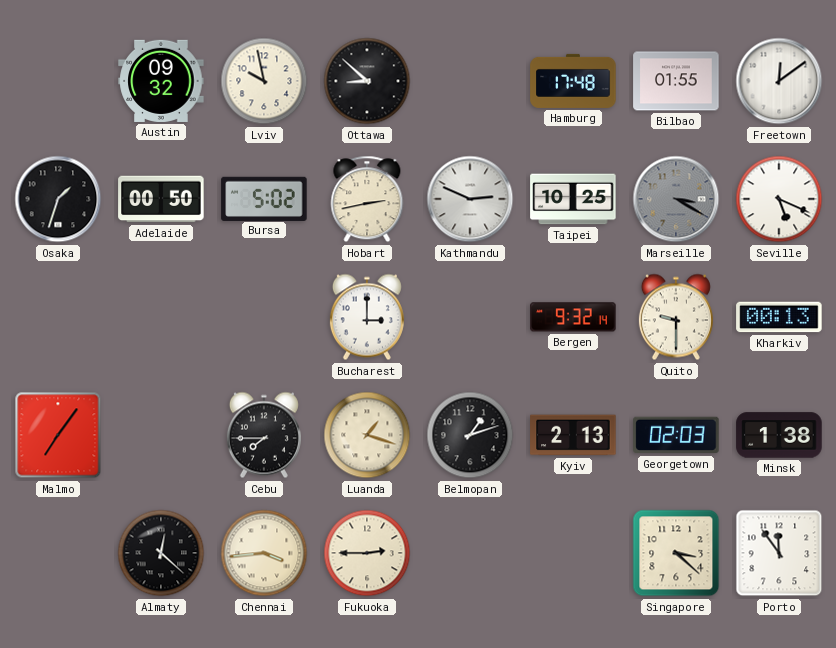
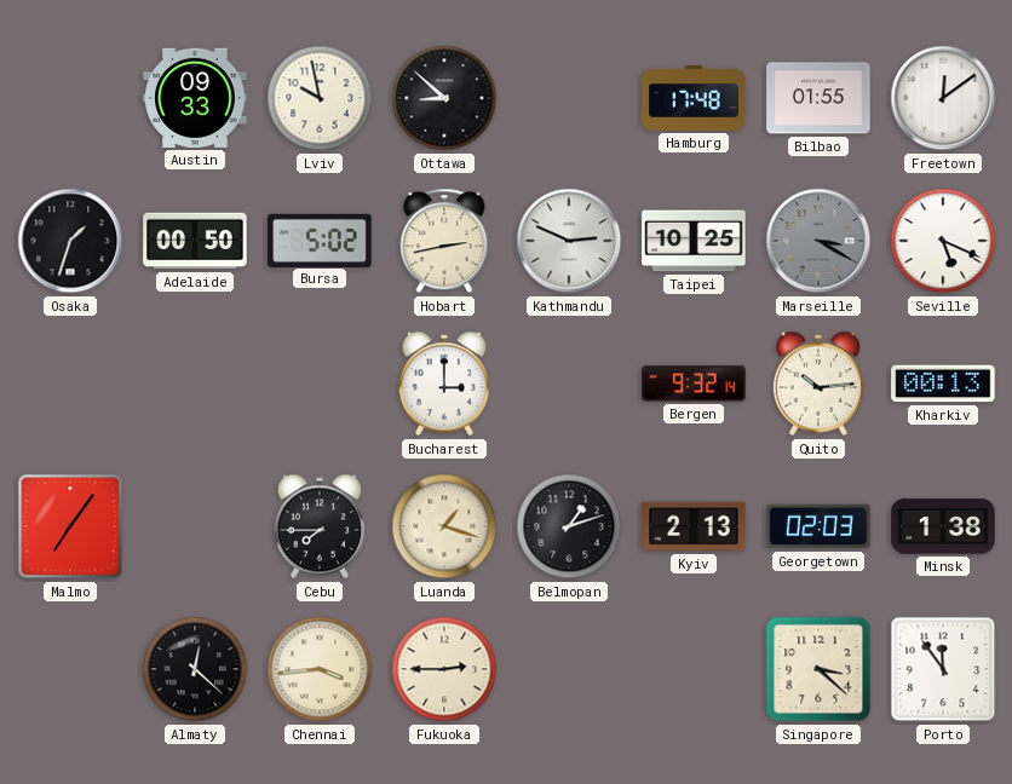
Austin: 09:32 -> 09:33 (195, 98)
Quito: 9:30 -> 10:14 (818, 384)
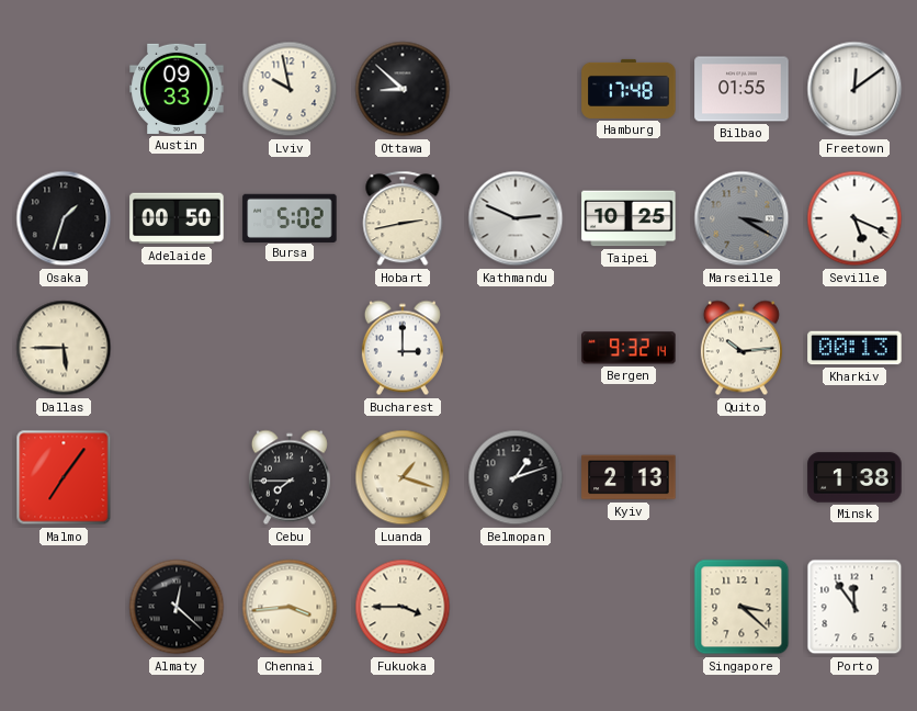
Dallas: none -> 5:45 (64, 348)
Georgetown: 02:03 -> none (818, 526)
Fukuoka: 2:45 -> 3:45 (403, 607)
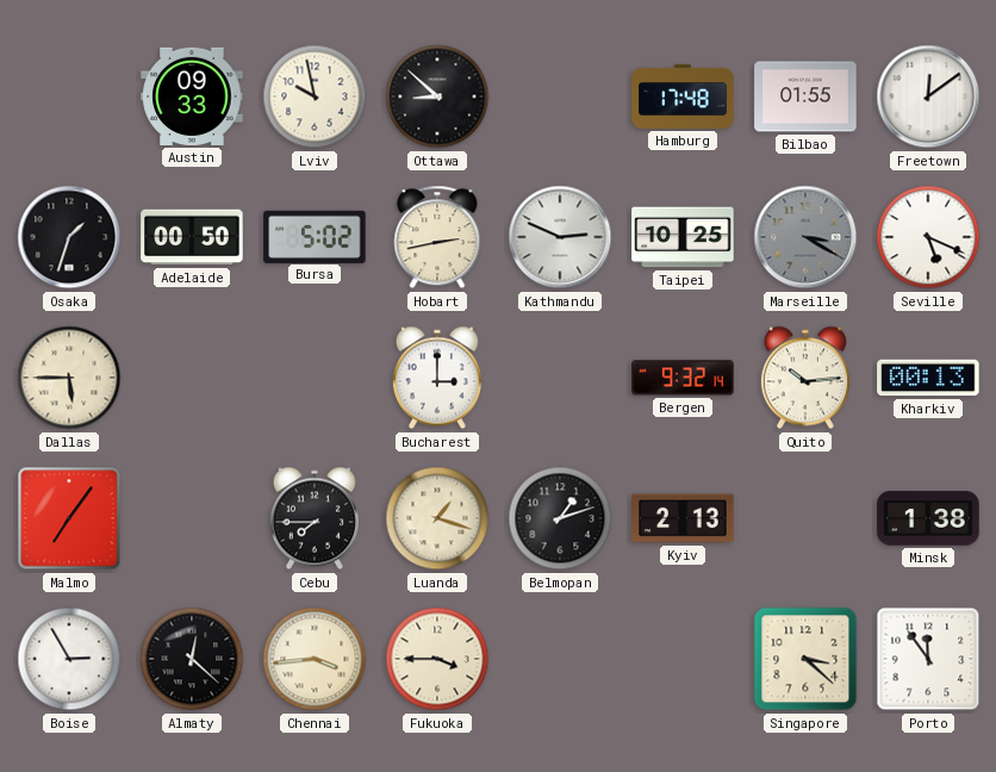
Boise: none -> 2:55 (69, 659)
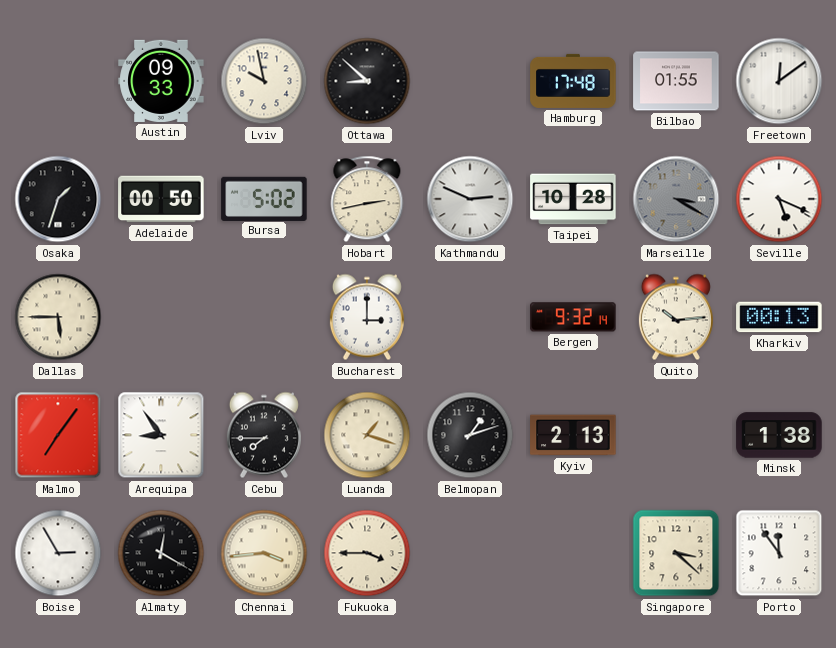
Taipei: 10:25 -> 10:28 (573, 199)
Arequipa: none -> 8:54 (161, 435)
Almaty: 12:22 -> 12:20 (161, 553)
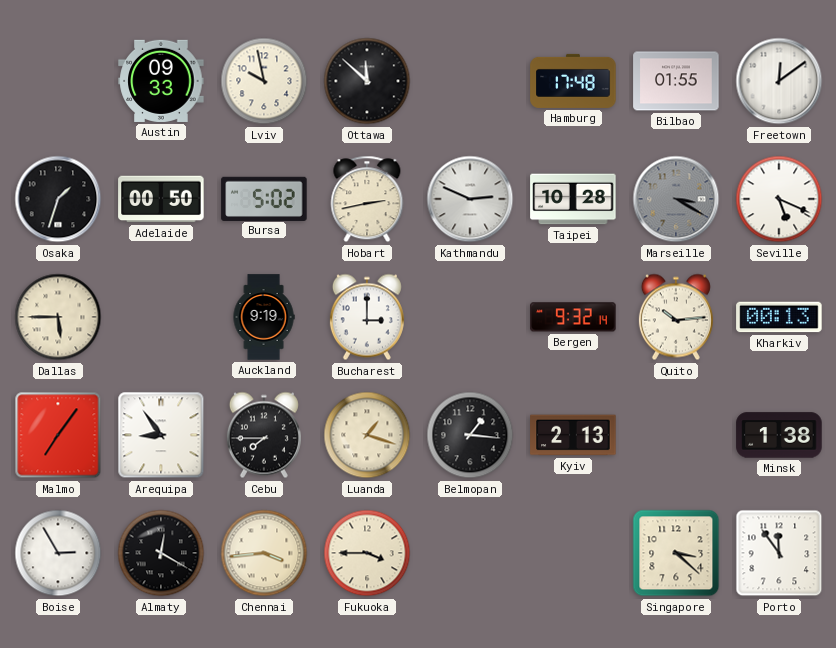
Ottawa: 8:52 -> 11:52 (367, 81)
Auckland: none -> 9:19 (264, 317)
Belmopan: 1:12 -> 1:16 (470, 435)
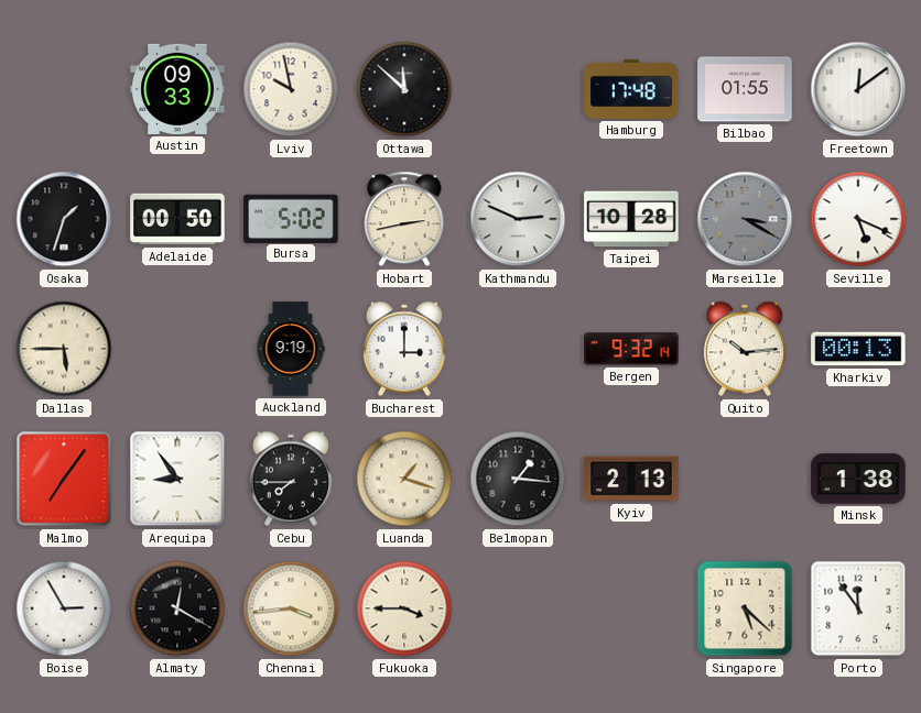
Singapore: 3:22 -> 5:22 (745, 608)
